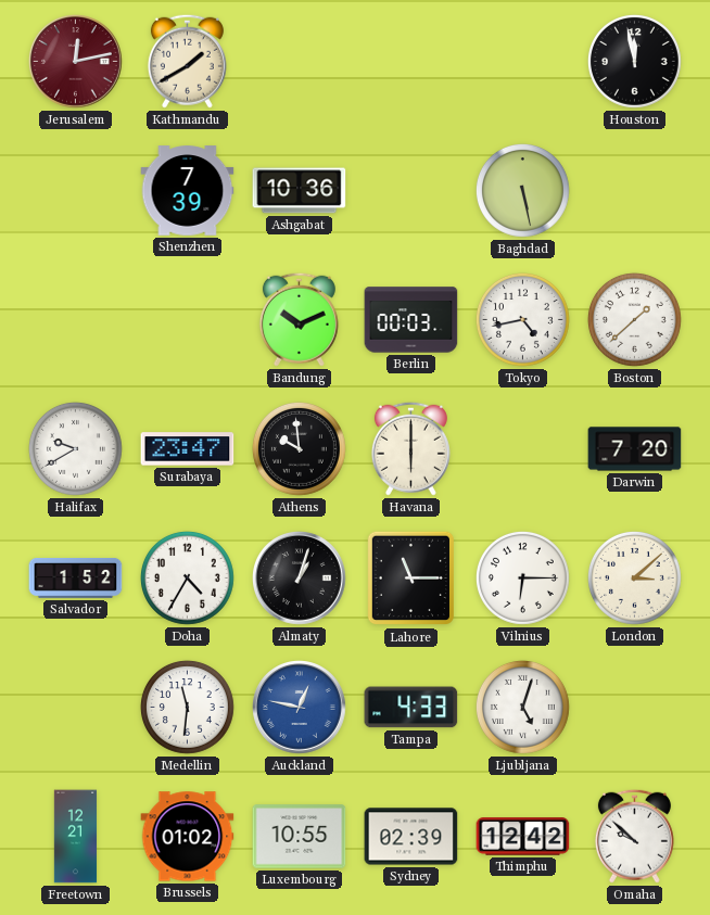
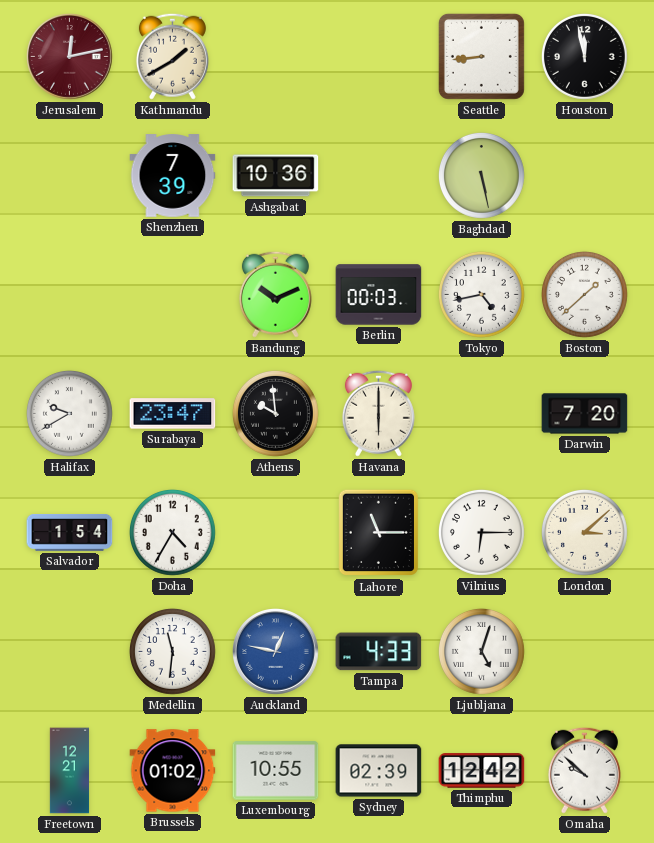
Seattle: none -> 8:44 (481, 56)
Salvador: 1:52 -> 1:54 (70, 533)
Almaty: 1:03 -> none (300, 579)
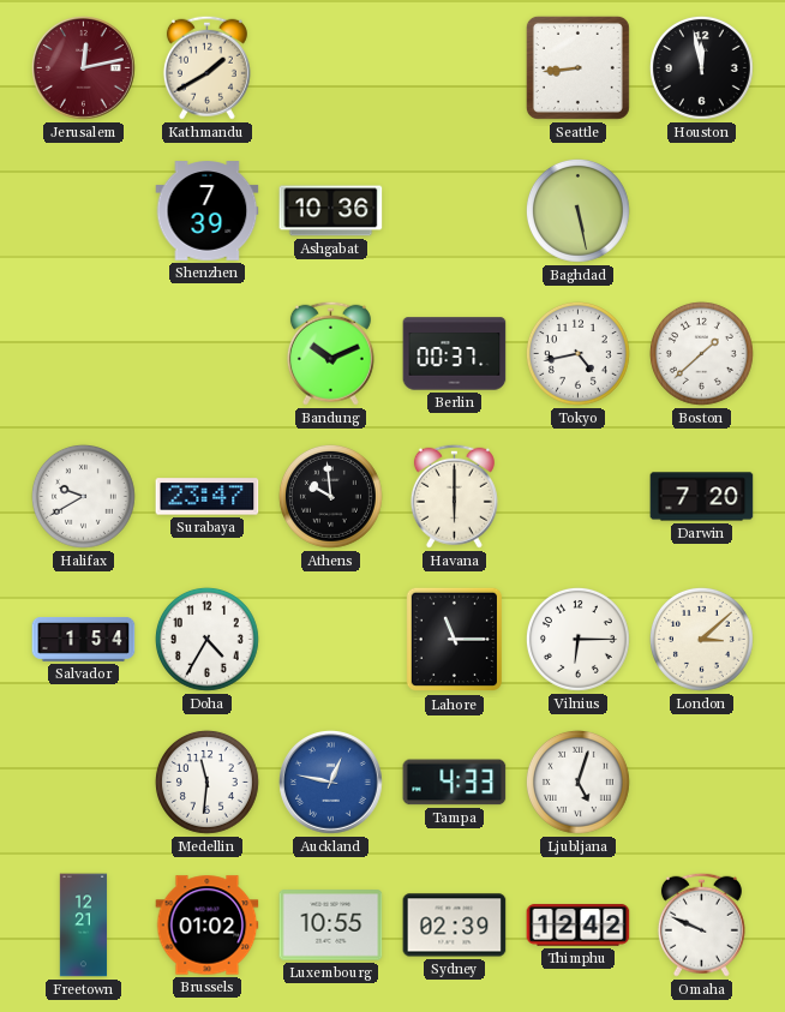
Berlin: 00:03 -> 00:37 (455, 354)
Omaha: 9:52 -> 9:49 (701, 924)
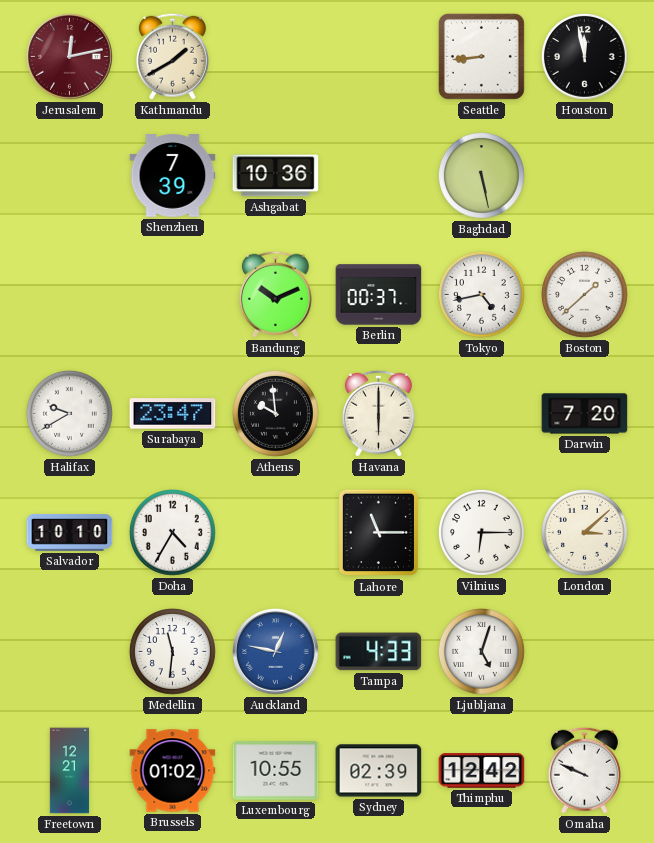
Salvador: 1:54 -> 10:10 (70, 533)
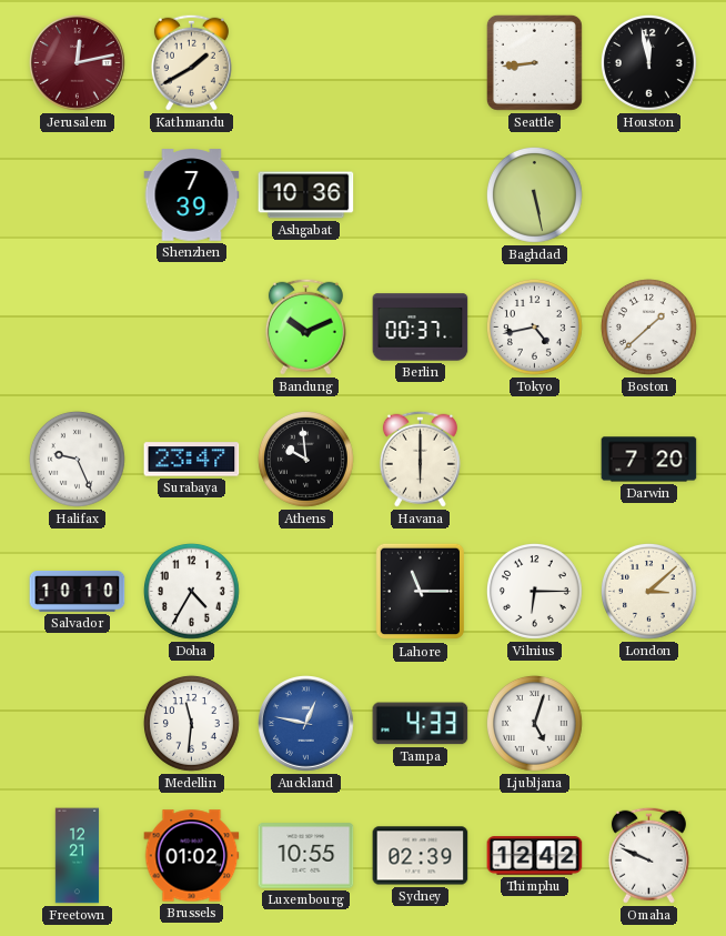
Halifax: 9:40 -> 9:26 (77, 459)
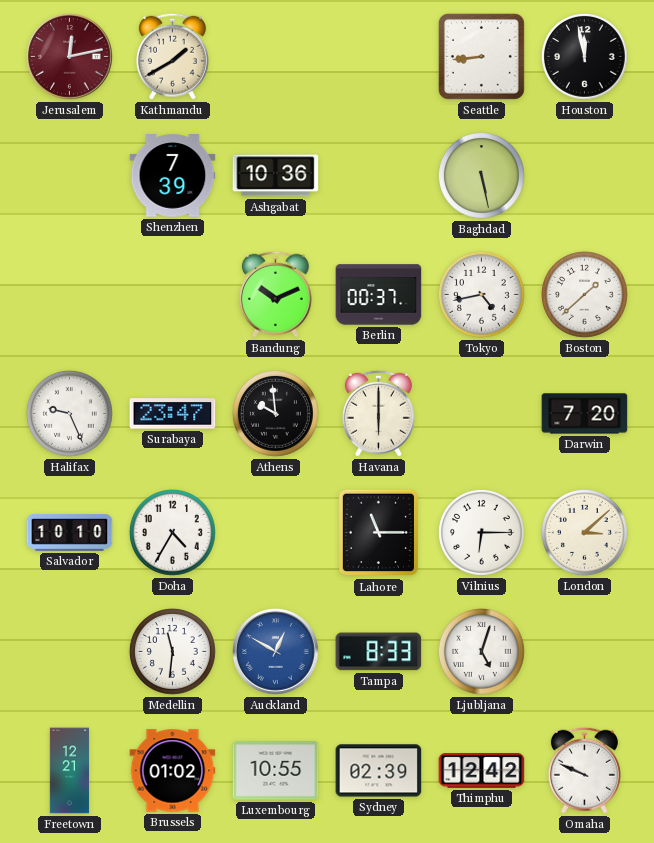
Auckland: 12:47 -> 12:50 (276, 652)
Tampa: 4:33 -> 8:33 (379, 652)
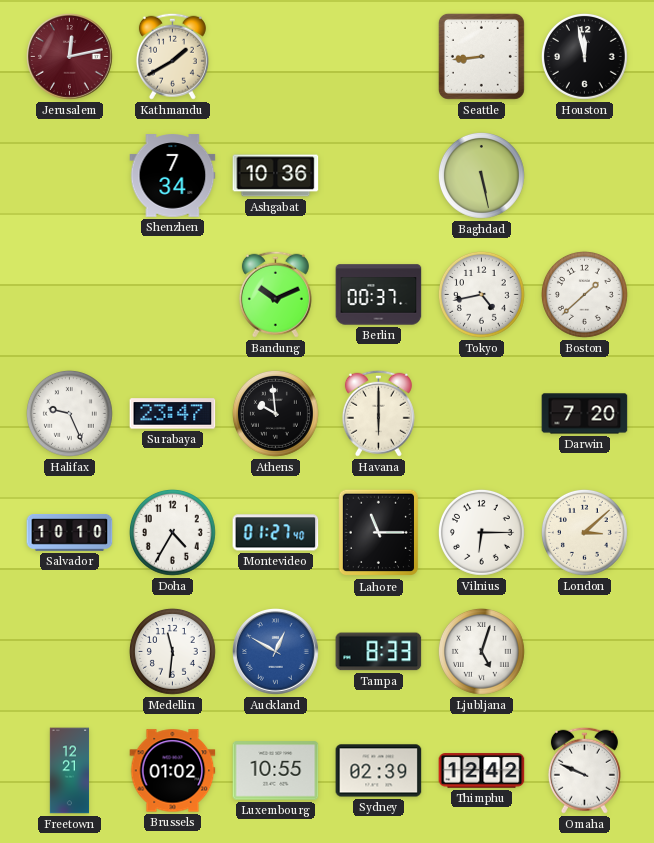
Shenzhen: 7:39 -> 7:34 (173, 176)
Montevideo: none -> 01:27 (276, 533)
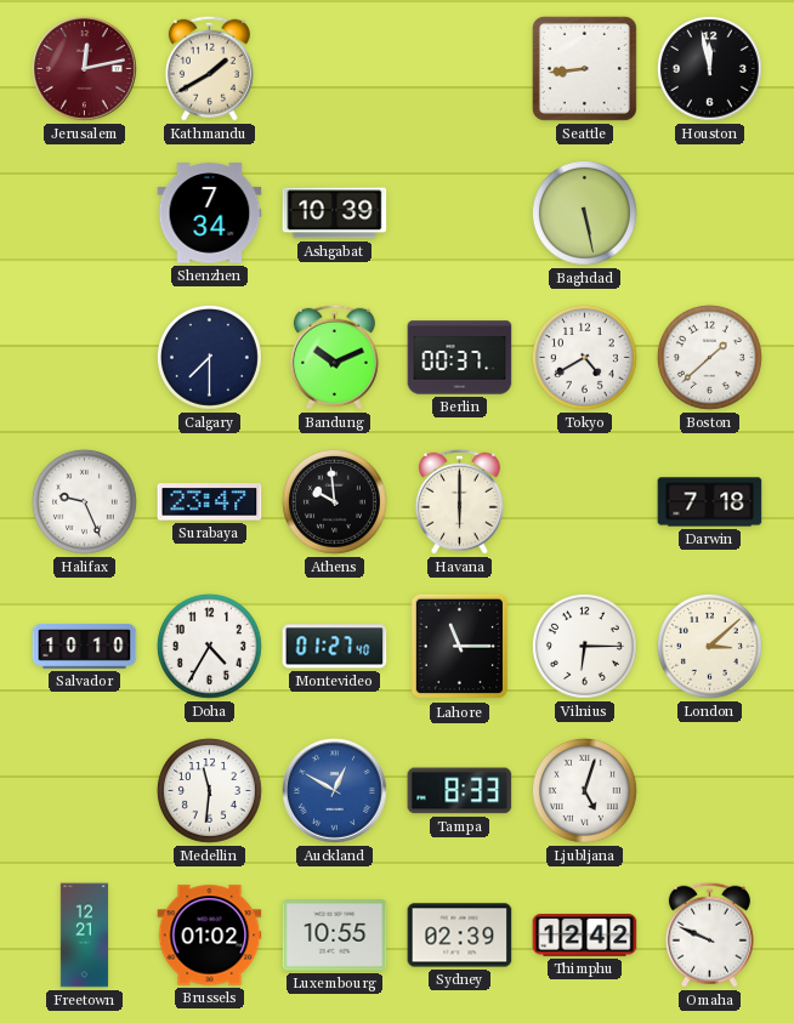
Ashgabat: 10:36 -> 10:39 (335, 214)
Calgary: none -> 7:30 (209, 357)
Tokyo: 4:43 -> 4:40 (584, 357)
Darwin: 7:20 -> 7:18 (710, 502)
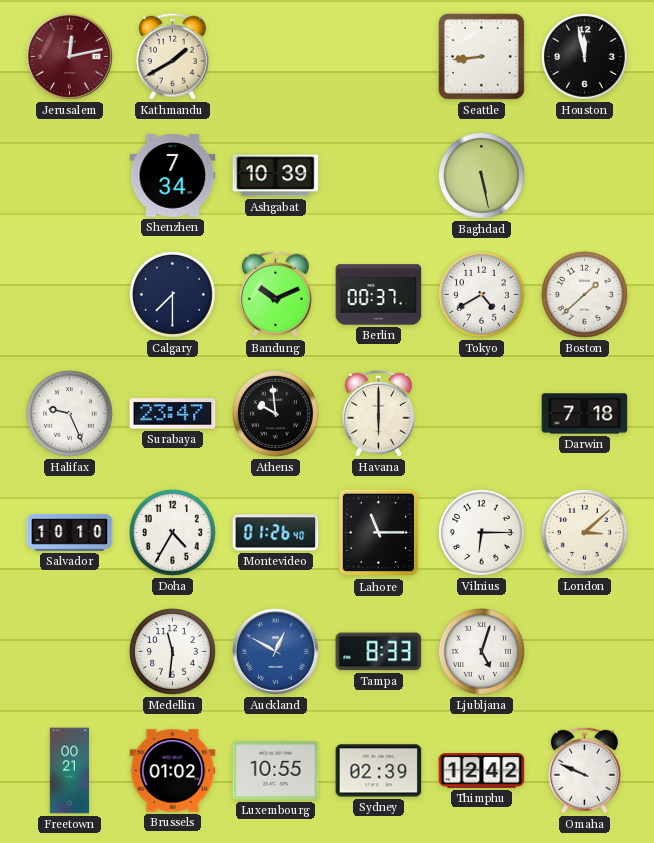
Montevideo: 01:27 -> 01:26 (276, 533)
Freetown: 12:21 -> 00:21 (70, 771)
